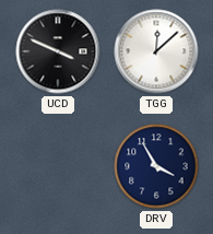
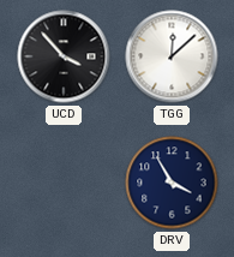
UCD: 3:49 -> 3:53 (64, 56)
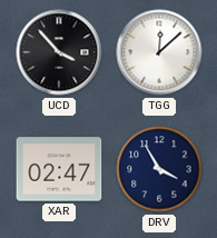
XAR: none -> 02:47 (59, 169)
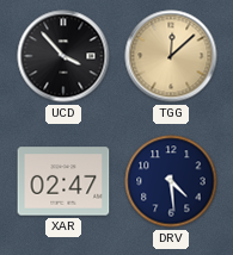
TGG dial: white -> champagne (171, 56)
DRV: 3:55 -> 4:29 (171, 181)
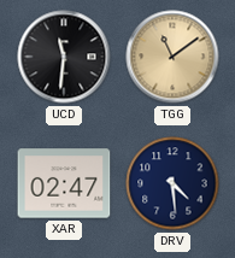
UCD: 3:53 -> 11:31 (64, 57)
TGG: 12:08 -> 11:09 (172, 57)
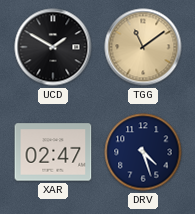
UCD: 11:31 -> 1:50 (53, 47)
DRV: 4:29 -> 4:27 (143, 152)
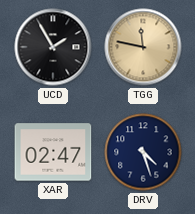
UCD: 1:50 -> 1:55 (53, 47)
TGG: 11:09 -> 11:47 (143, 47)
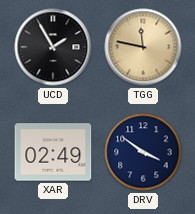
XAR: 02:47 -> 02:49 (53, 152)
DRV: 4:27 -> 3:51 (143, 152)
